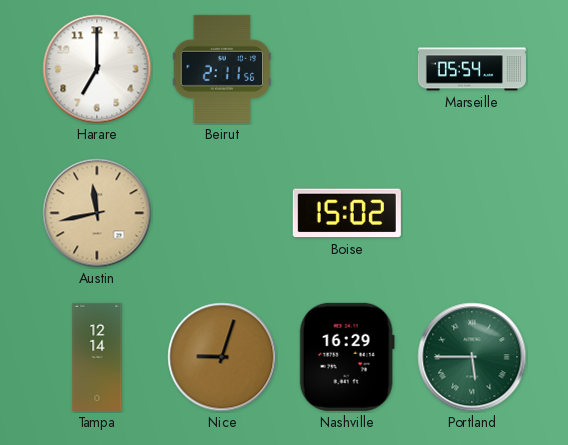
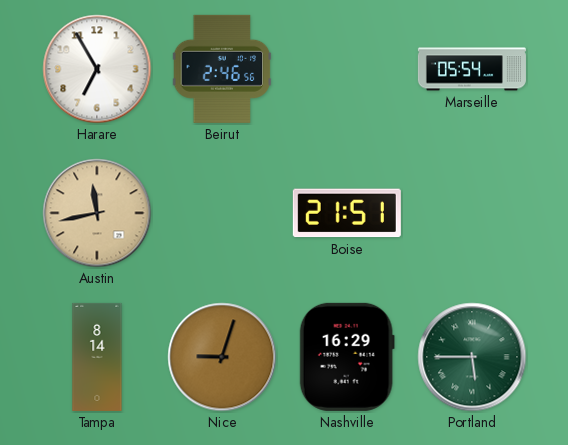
Harare: 7:00 -> 6:55 (97, 69)
Beirut: 2:11 -> 2:46 (222, 69)
Boise: 15:02 -> 21:51 (347, 213)
Tampa: 12:14 -> 8:14 (97, 357)
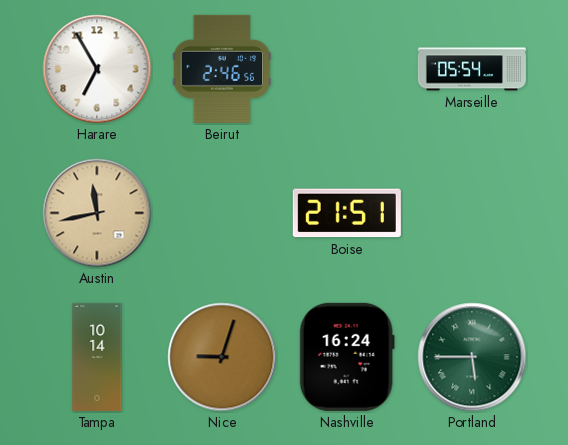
Tampa: 8:14 -> 10:14 (97, 357)
Nashville: 16:29 -> 16:24 (347, 357)
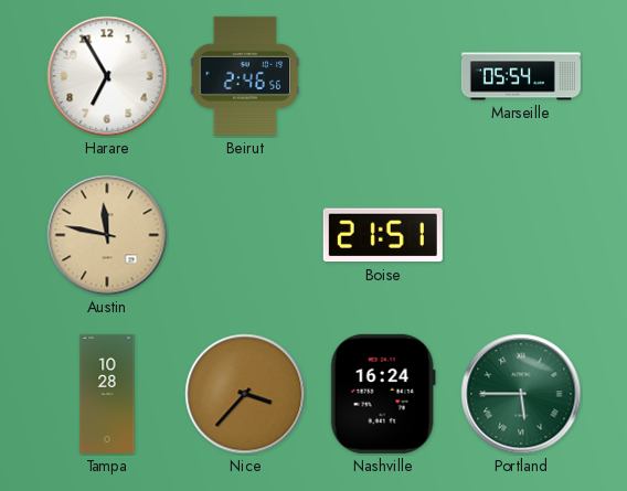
Austin: 11:43 -> 11:47 (107, 235)
Tampa: 10:14 -> 10:28 (107, 394)
Nice: 9:03 -> 3:37 (245, 394)
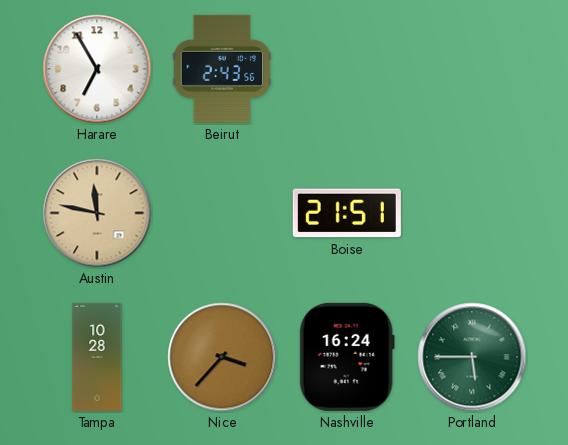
Beirut: 2:46 -> 2:43 (222, 69)
Marseille: 05:54 -> none (521, 76)
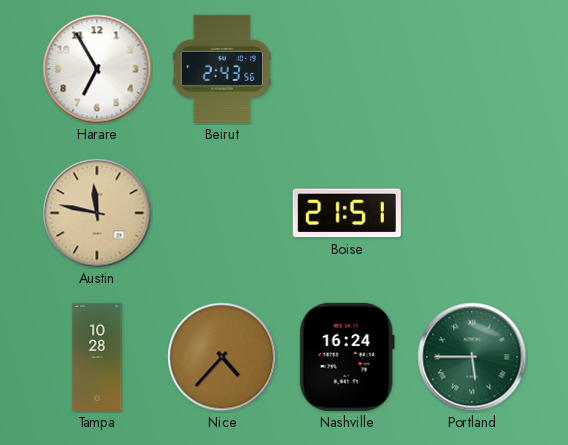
Nice: 3:37 -> 4:37 (222, 357)
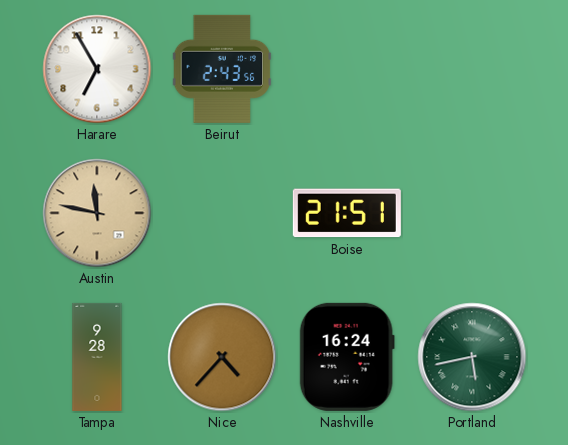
Tampa: 10:28 -> 9:28 (97, 357)
Portland: 5:45 -> 5:43 (472, 357)
